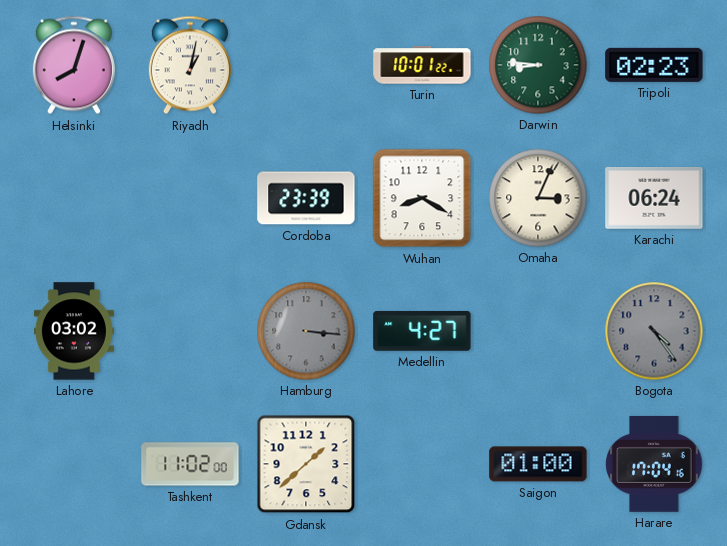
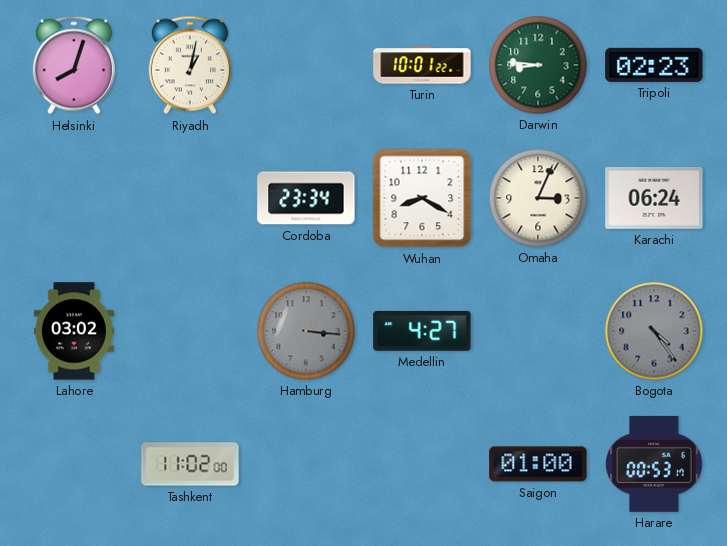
Cordoba: 23:39 -> 23:34 (306, 198)
Gdansk: 1:38 -> none (306, 464)
Harare: 17:04 -> 00:53 (654, 464)
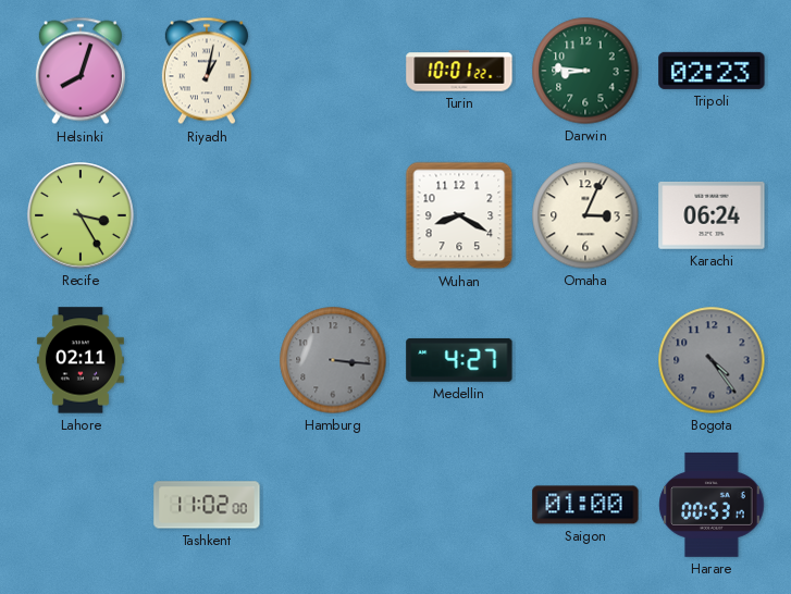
Recife: none -> 3:25 (81, 215)
Cordoba: 23:34 -> none (306, 198)
Lahore: 03:02 -> 02:11 (81, 360)
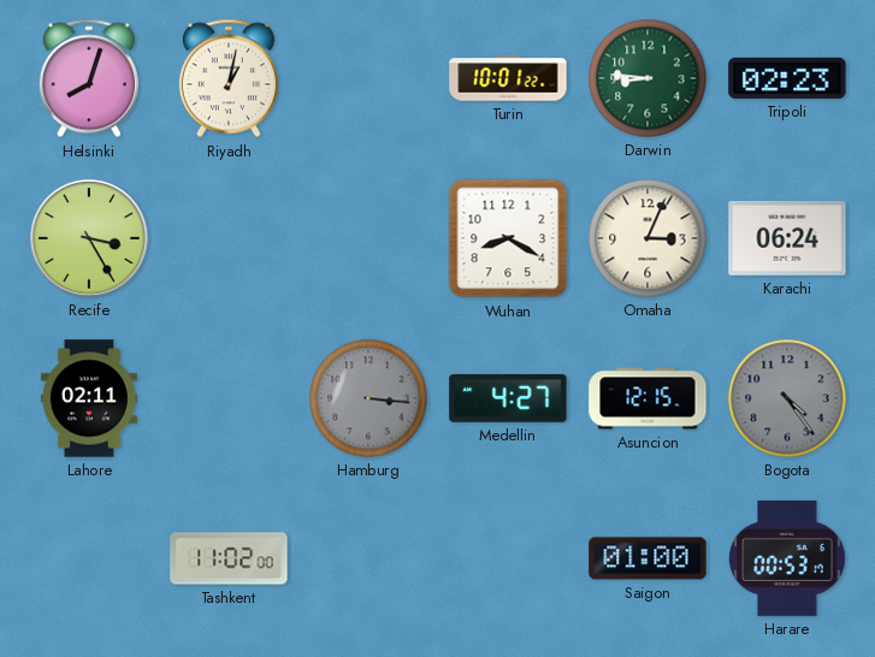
Asuncion: none -> 12:15 (648, 398)
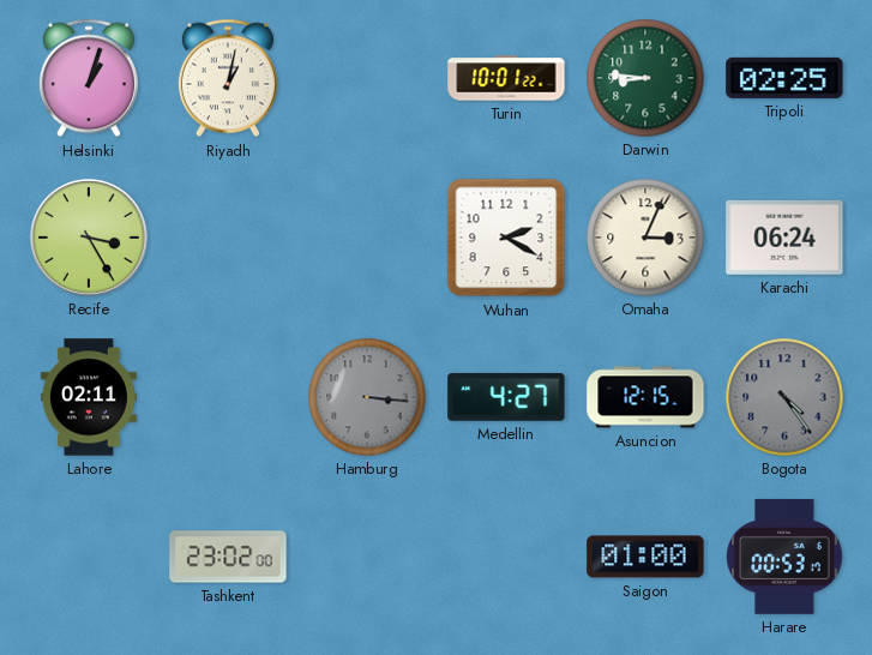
Helsinki: 8:03 -> 1:03 (89, 78)
Tripoli: 02:23 -> 02:25 (784, 78)
Wuhan: 8:20 -> 2:20 (506, 238)
Tashkent: 11:02 -> 23:02 (228, 557)
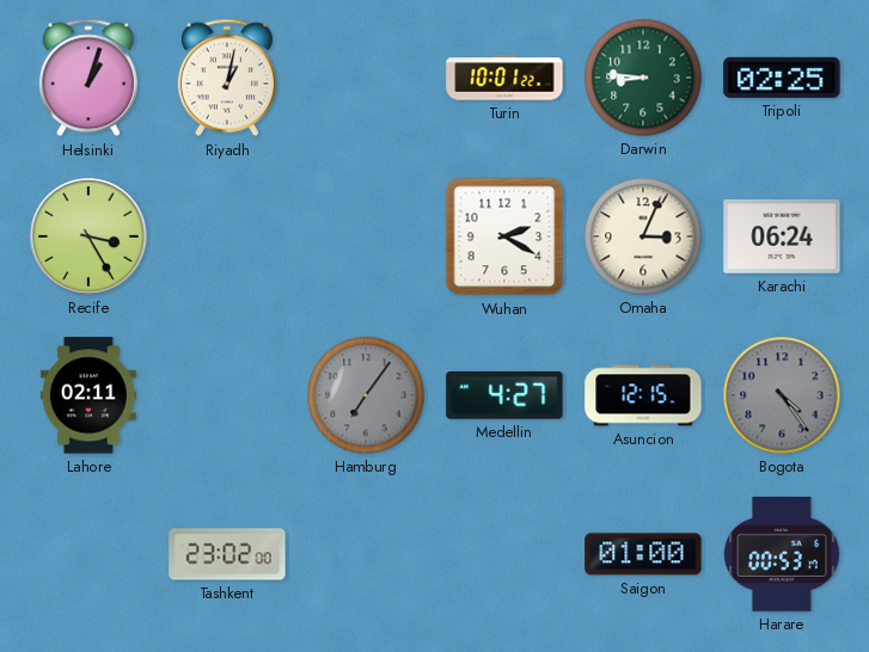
Hamburg: 3:16 -> 7:06 (366, 395)
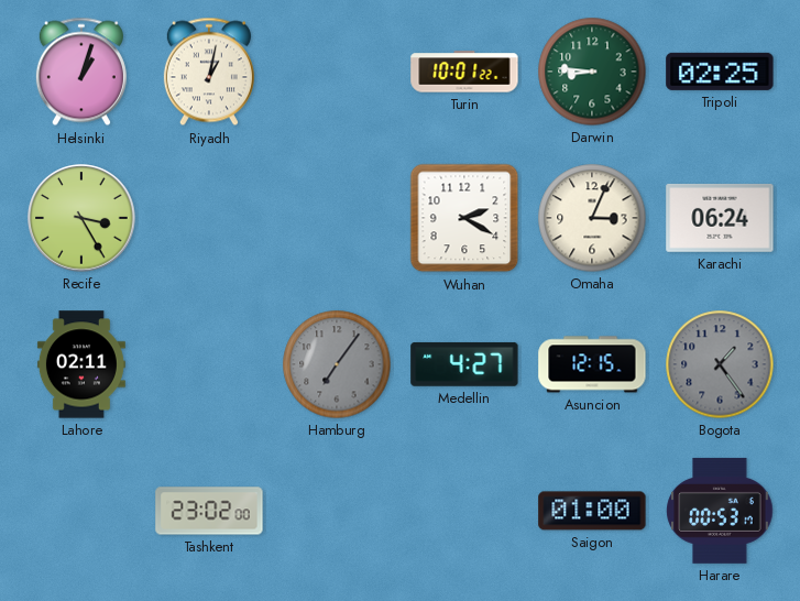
Bogota: 4:24 -> 1:24 (720, 364)
